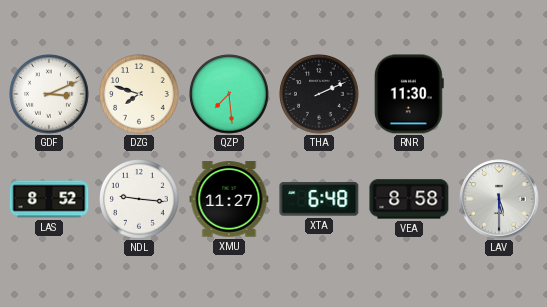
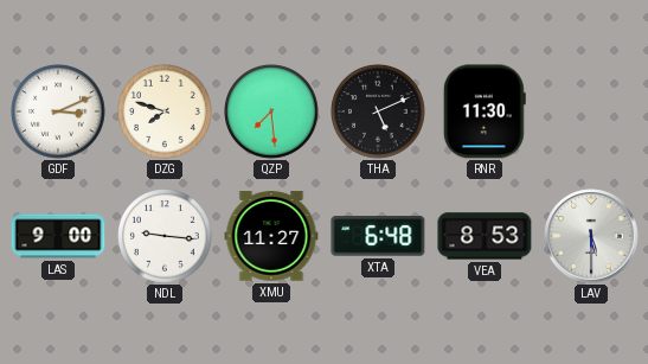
THA: 2:11 -> 5:11 (378, 111)
LAS: 8:52 -> 9:00 (58, 236)
VEA: 8:58 -> 8:53 (485, 236)
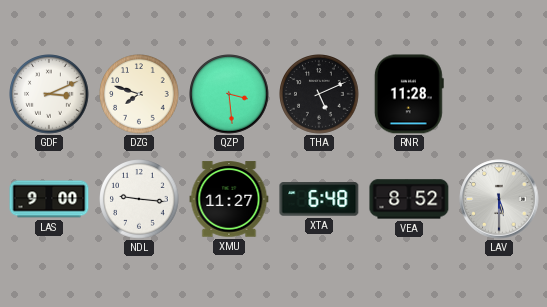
QZP: 7:29 -> 3:29 (229, 94)
RNR: 11:30 -> 11:28 (409, 94)
VEA: 8:53 -> 8:52 (409, 199)
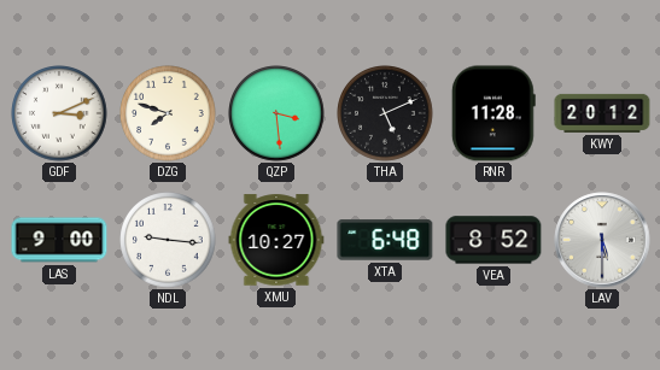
KWY: none -> 20:12 (602, 113)
XMU: 11:27 -> 10:27 (276, 240)
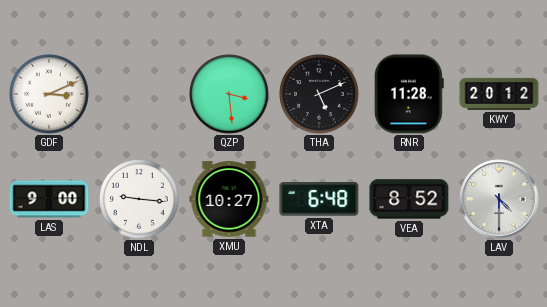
DZG: 7:48 -> none (168, 113)
LAV: 5:30 -> 4:30 (499, 199)
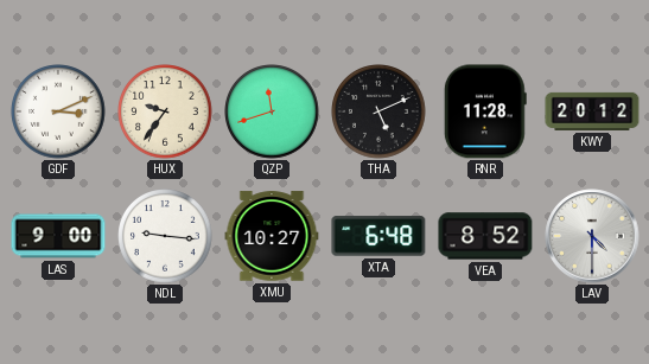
HUX: none -> 9:36 (165, 111)
QZP: 3:29 -> 11:42 (272, 111)
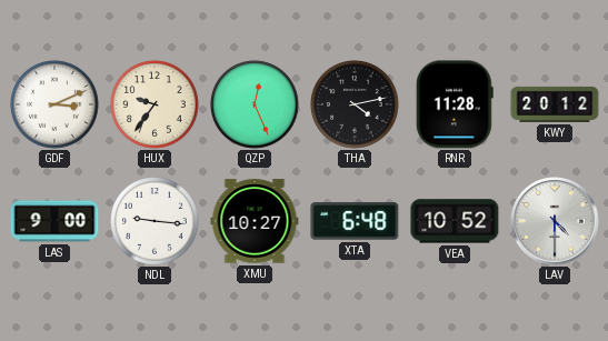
QZP: 11:42 -> 12:26 (255, 104)
THA: 5:11 -> 4:13 (355, 104)
VEA: 8:52 -> 10:52 (455, 221)
